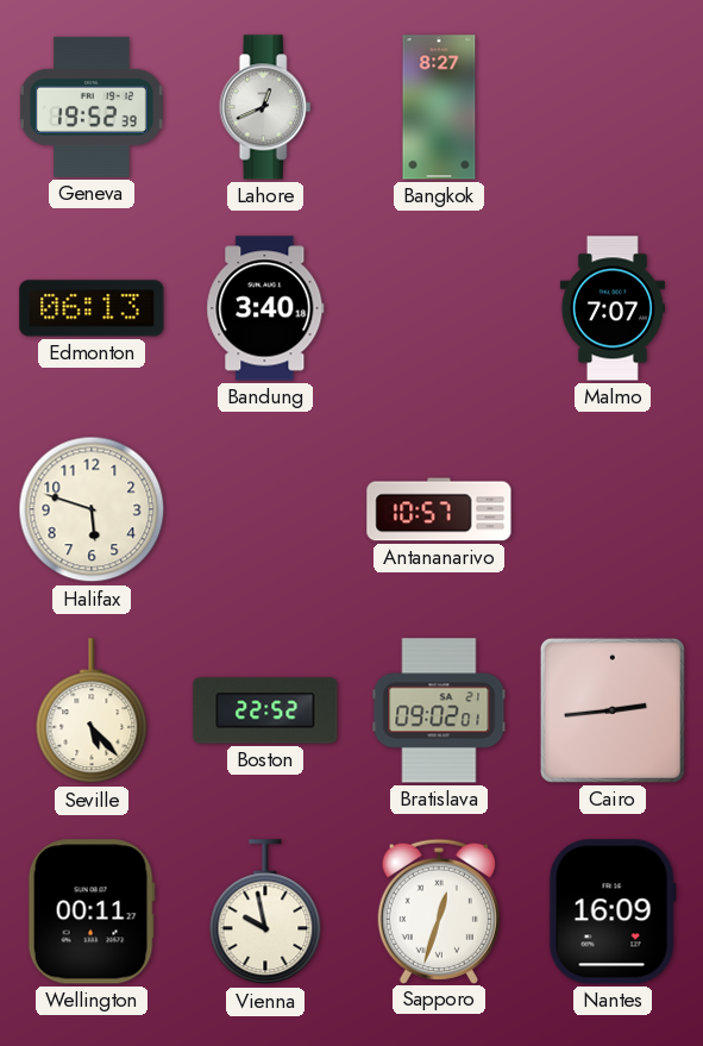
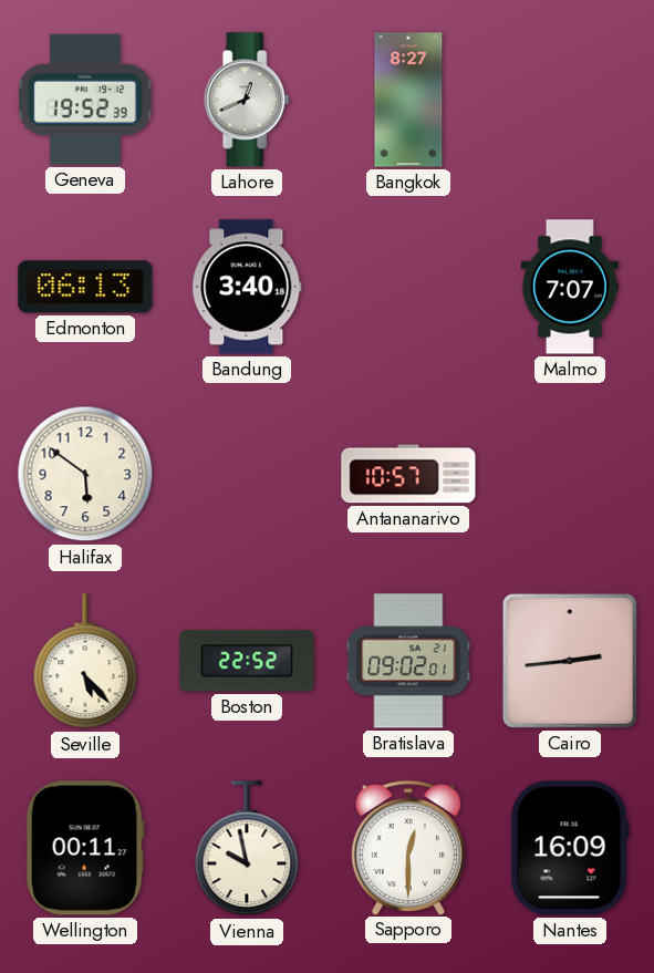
Halifax: 5:48 -> 5:51 (85, 474)
Sapporo: 12:33 -> 12:30 (408, 847)
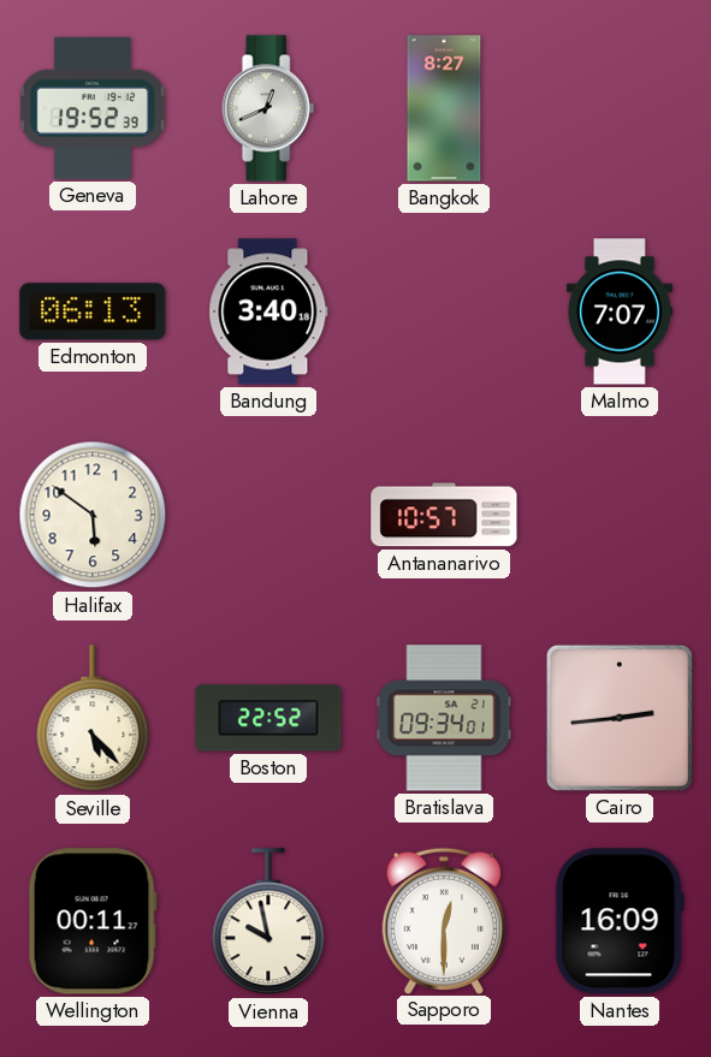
Bratislava: 09:02 -> 09:34 (444, 718)
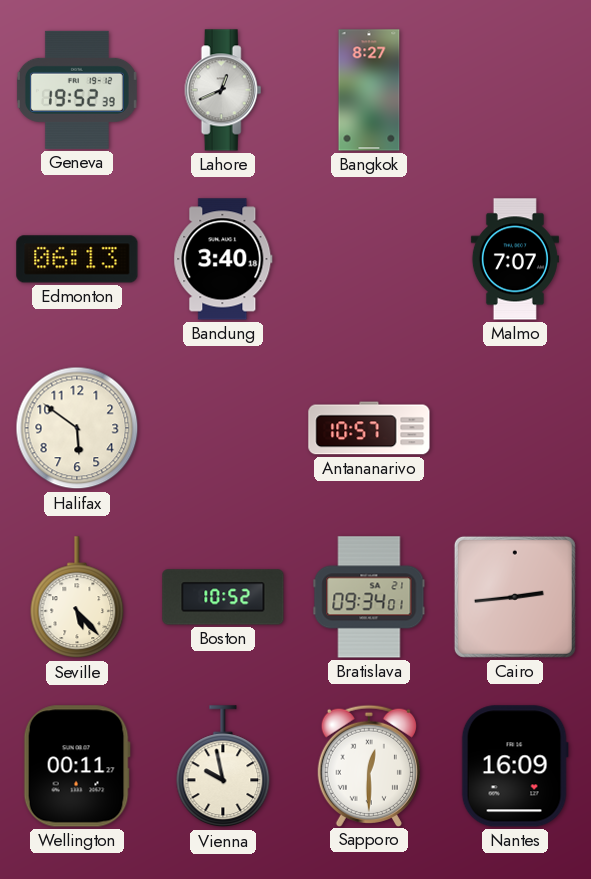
Boston: 22:52 -> 10:52 (223, 597)
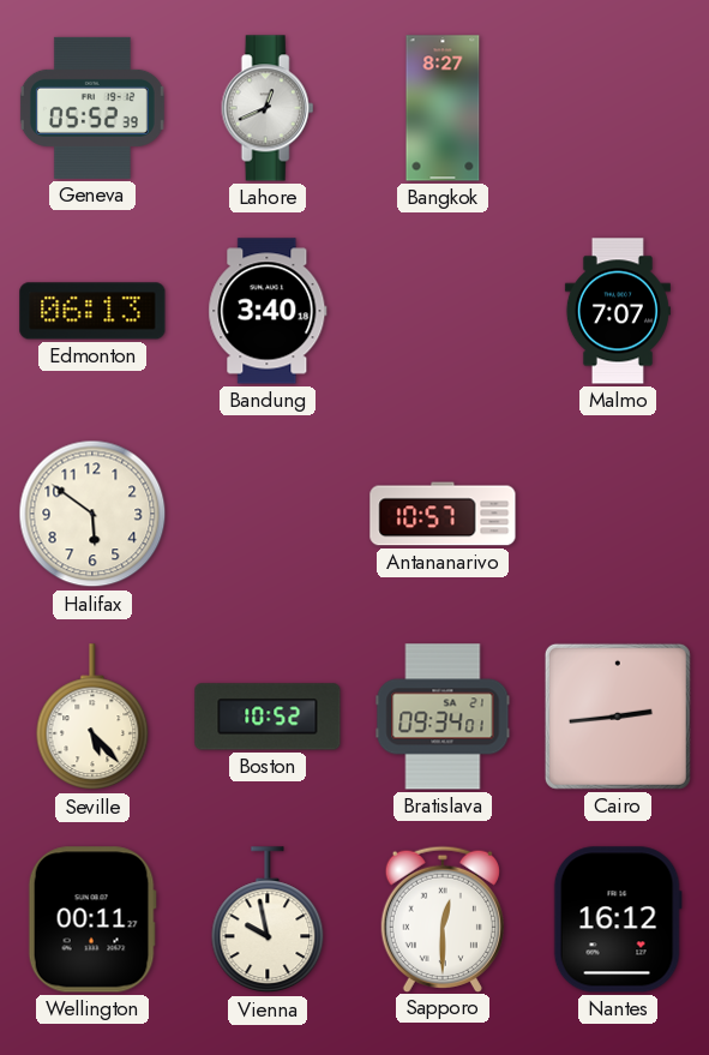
Geneva: 19:52 -> 05:52 (92, 108)
Nantes: 16:09 -> 16:12 (618, 919)
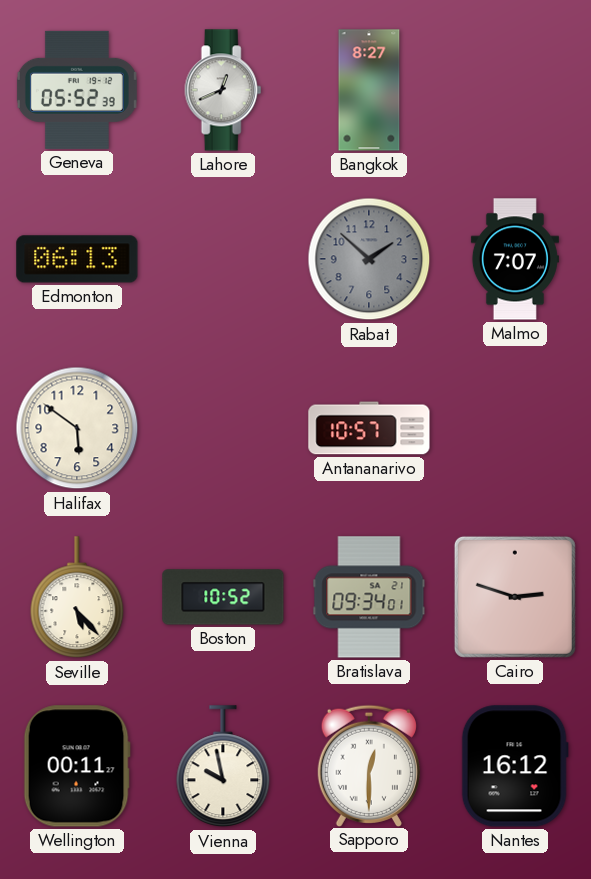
Bandung: 3:40 -> none (268, 311)
Rabat: none -> 1:52 (369, 259)
Cairo: 2:44 -> 2:48 (515, 597)
